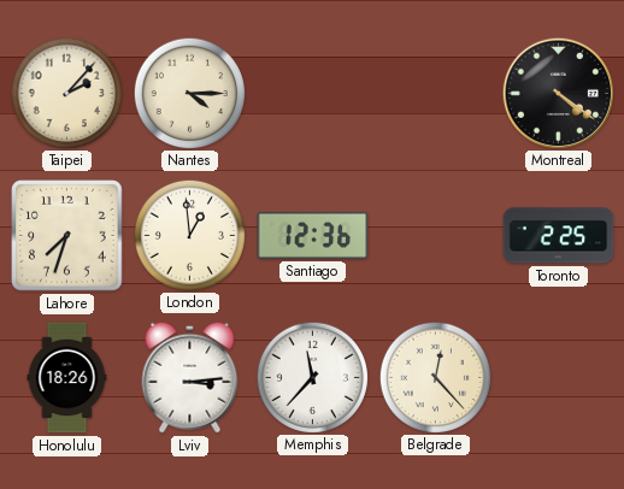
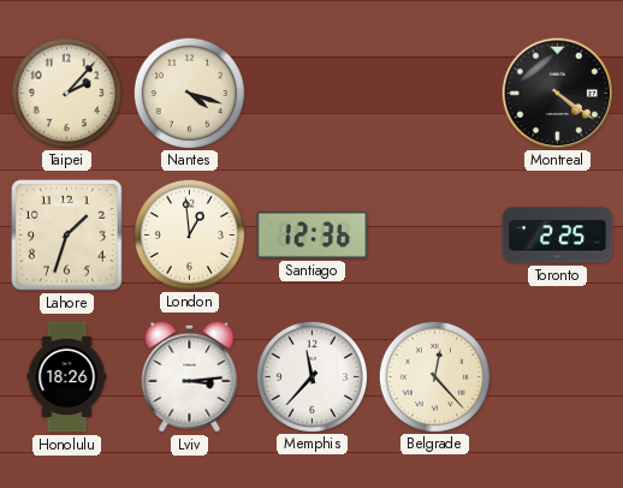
Nantes: 4:15 -> 4:18 (189, 93)
Lahore: 7:33 -> 1:33 (67, 236)
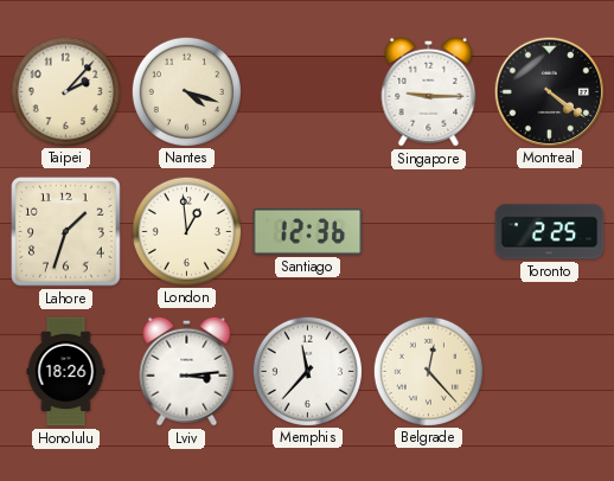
Singapore: none -> 9:15 (429, 91)
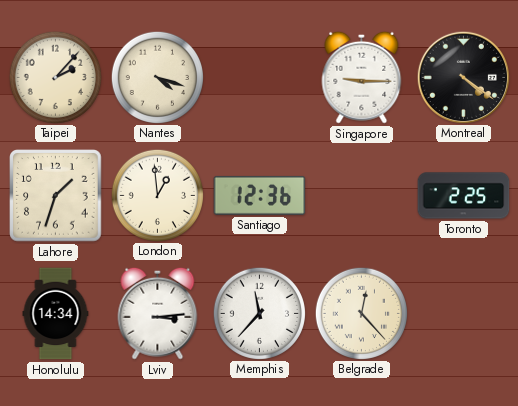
Honolulu: 18:26 -> 14:34 (56, 314)
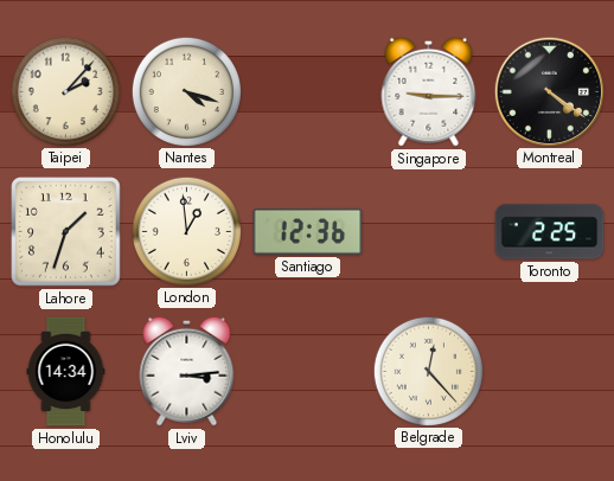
Memphis: 11:37 -> none (259, 313)
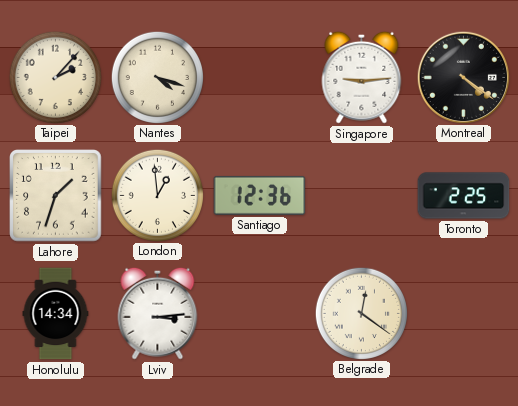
Singapore: 9:15 -> 9:14 (362, 77)
Belgrade: 12:23 -> 12:21 (361, 313)
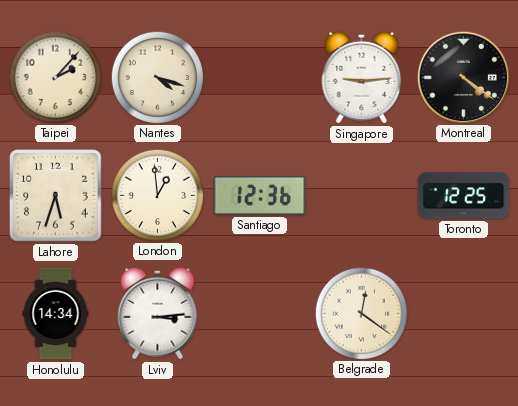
Lahore: 1:33 -> 5:33 (56, 196)
Toronto: 2:25 -> 12:25 (464, 196)
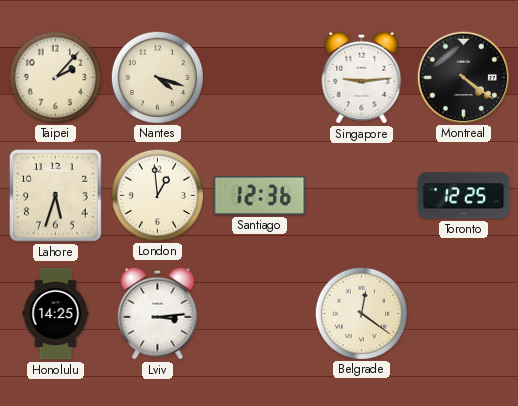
Honolulu: 14:34 -> 14:25 (56, 314)
